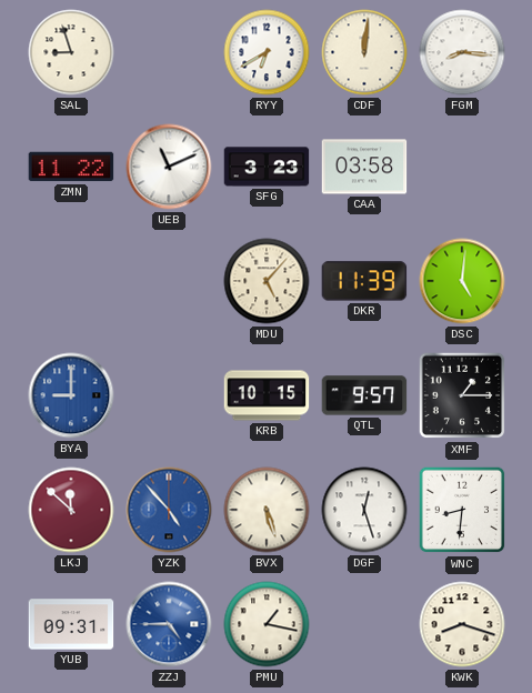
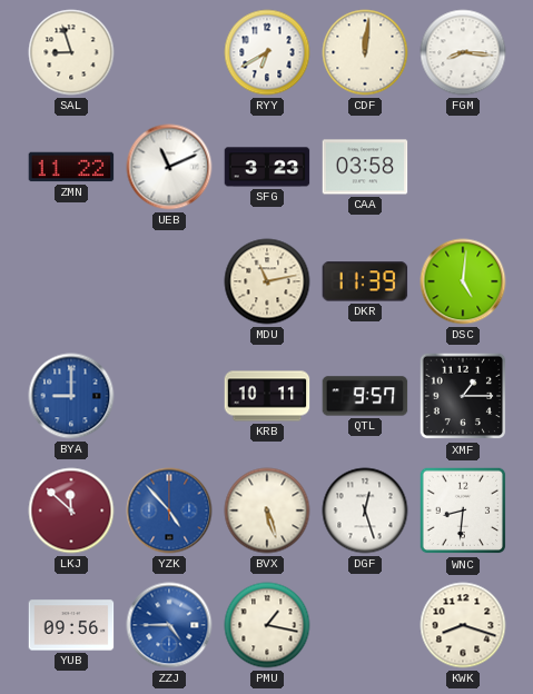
MDU: 5:07 -> 11:13 (267, 281)
KRB: 10:15 -> 10:11 (267, 396)
YUB: 09:31 -> 09:56 (71, 625)
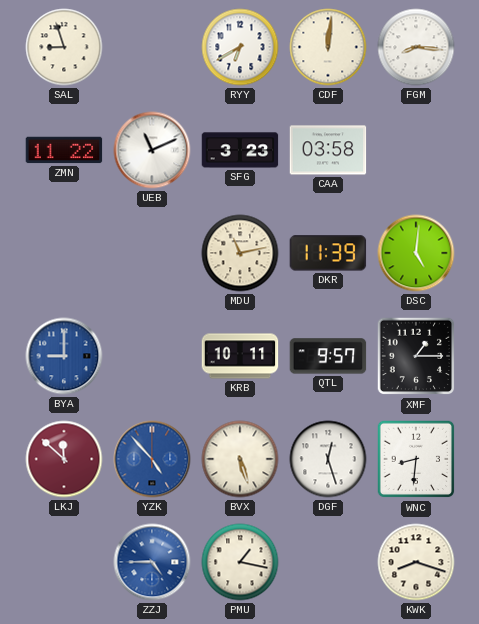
YUB: 09:56 -> none (71, 625)
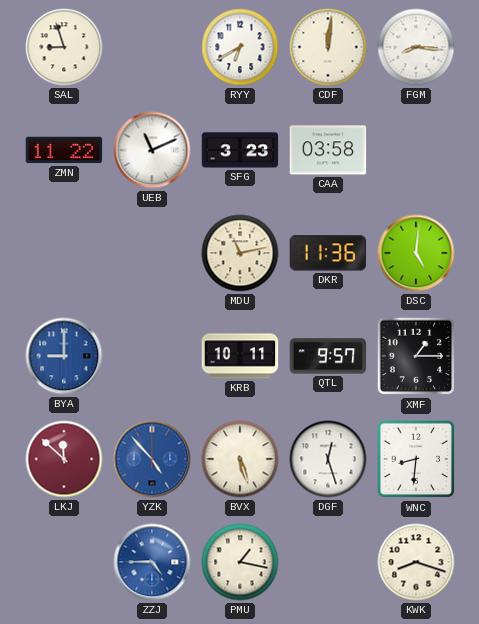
DKR: 11:39 -> 11:36 (328, 253)
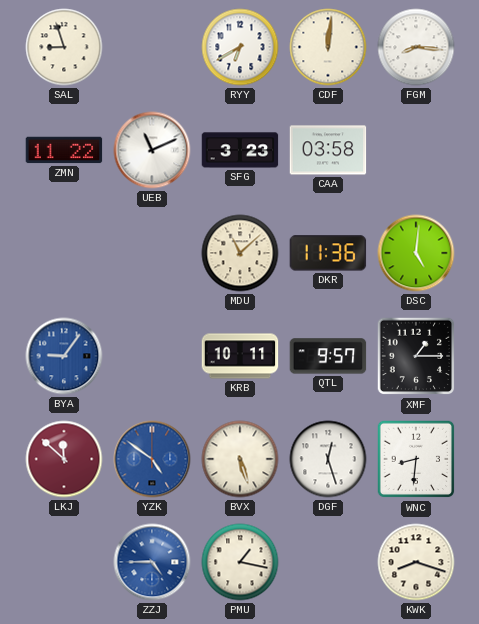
MDU: 11:13 -> 11:08 (240, 253)
BYA: 9:00 -> 9:06 (64, 356)
YZK: 4:53 -> 4:51 (152, 459)
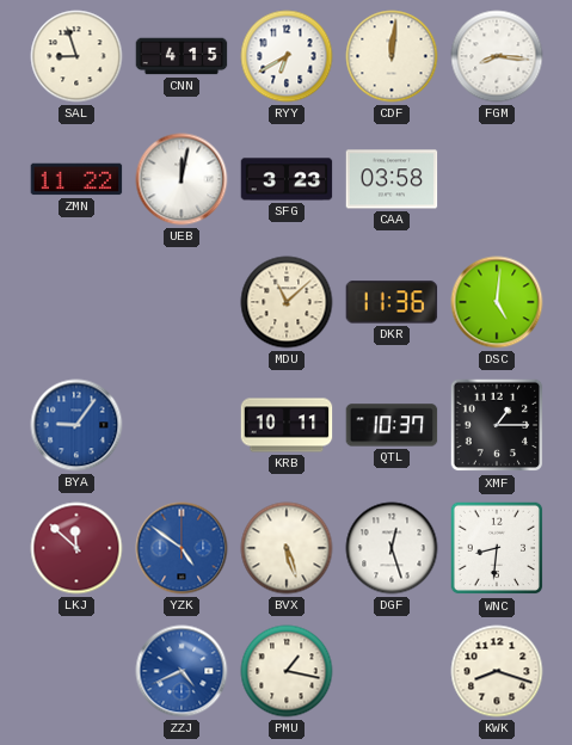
CNN: none -> 4:15 (182, 56)
UEB: 11:11 -> 12:02 (182, 179)
QTL: 9:57 -> 10:37 (392, 425)
ZZJ: 4:45 -> 4:41 (182, 671)
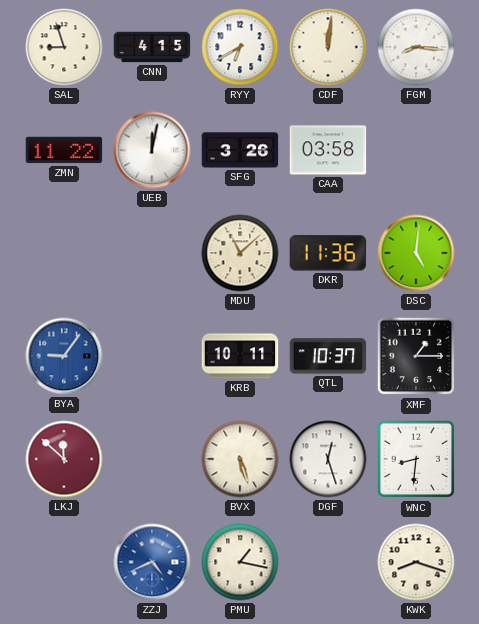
SFG: 3:23 -> 3:26 (240, 150)
YZK: 4:51 -> none (182, 548)
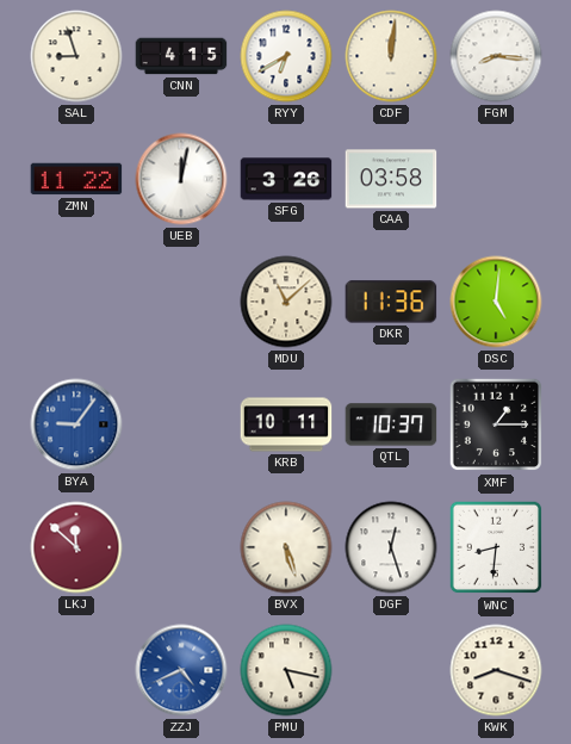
PMU: 1:17 -> 5:17 (286, 670)
